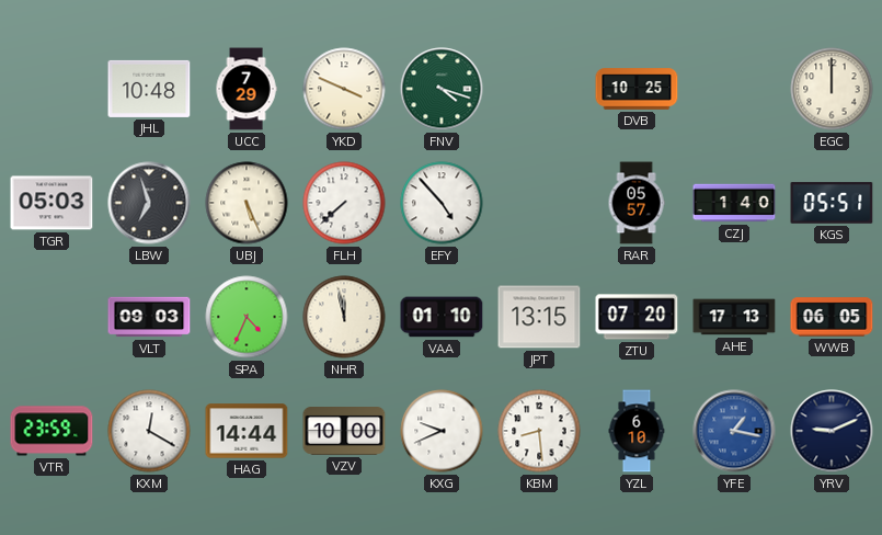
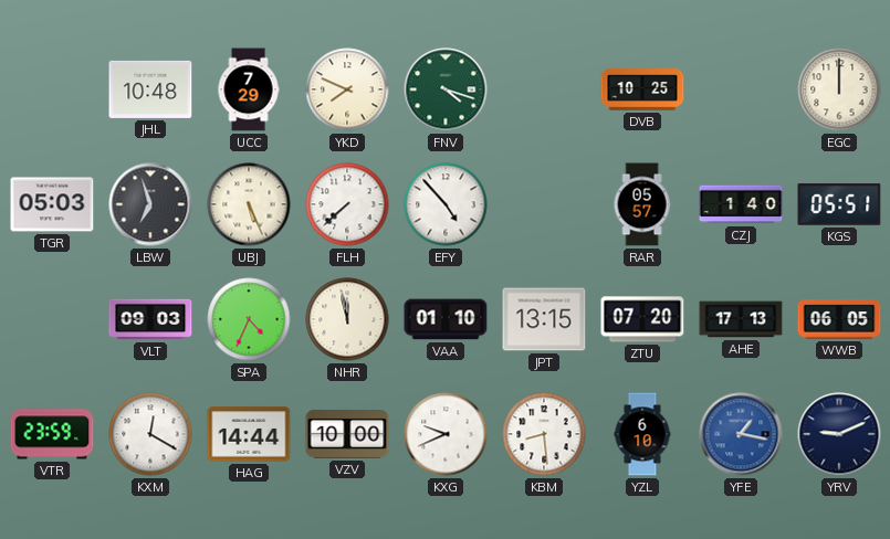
YKD: 3:49 -> 7:49 (347, 89)
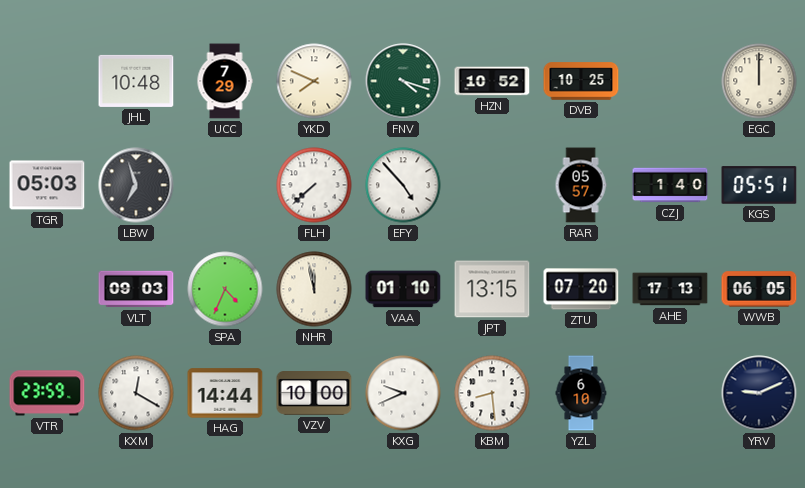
HZN: none -> 10:52 (492, 81)
UBJ: 5:26 -> none (249, 204)
YFE: 1:17 -> none (741, 434)
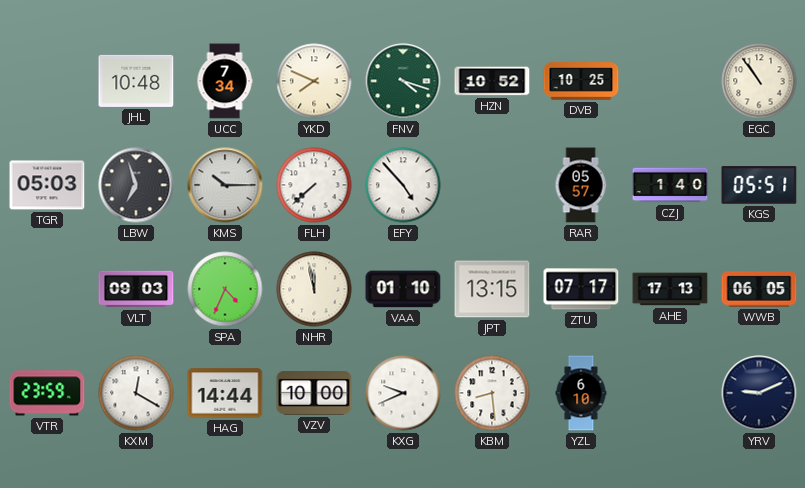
UCC: 7:29 -> 7:34 (225, 81)
EGC: 12:00 -> 10:54 (759, 81)
KMS: none -> 10:15 (225, 185)
ZTU: 07:20 -> 07:17 (581, 289)
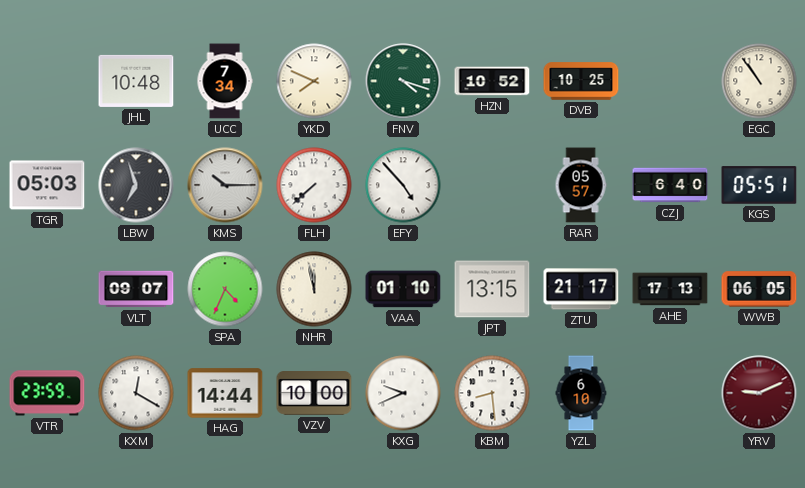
CZJ: 1:40 -> 6:40 (670, 185)
VLT: 09:03 -> 09:07 (136, 289)
ZTU: 07:17 -> 21:17 (581, 289)
YRV dial: navy -> burgundy (759, 393)
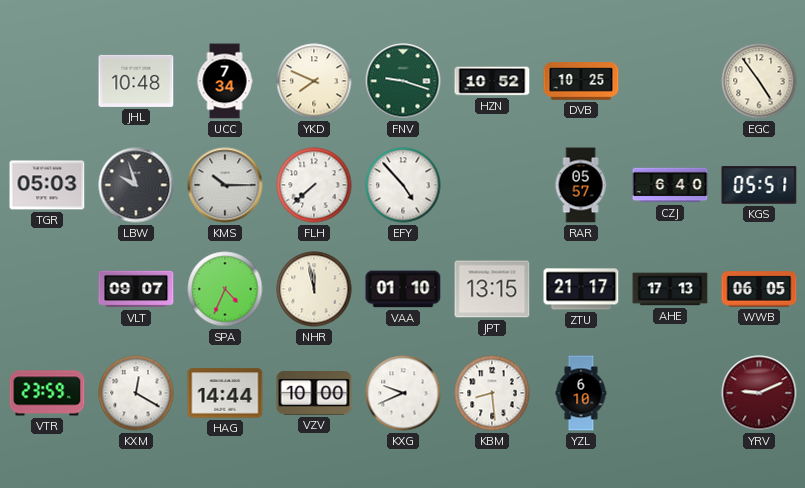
FNV: 4:18 -> 9:18 (403, 81)
EGC: 10:54 -> 4:54 (759, 81)
LBW: 6:57 -> 9:57 (136, 185)
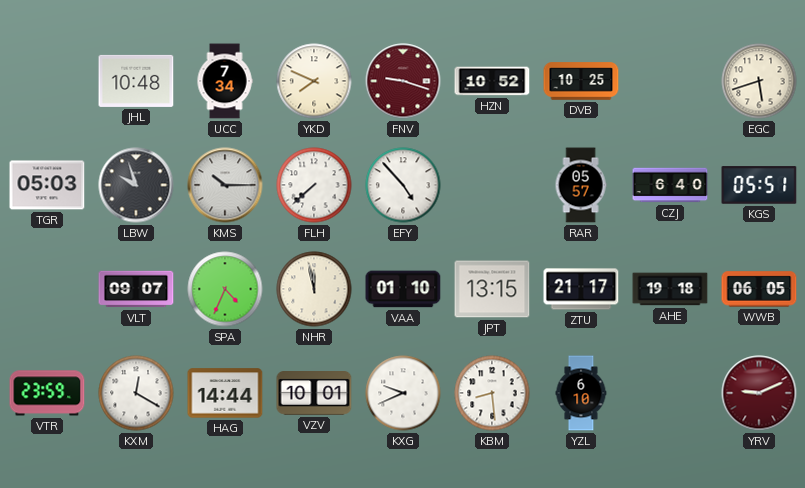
FNV dial: green -> burgundy (403, 81)
EGC: 4:54 -> 5:42 (759, 81)
AHE: 17:13 -> 19:18 (670, 289)
VZV: 10:00 -> 10:01 (314, 394)
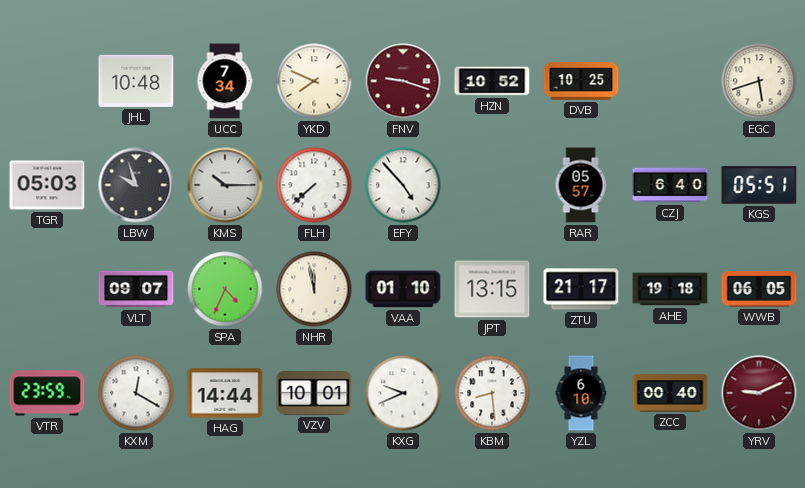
ZCC: none -> 00:40 (670, 393)
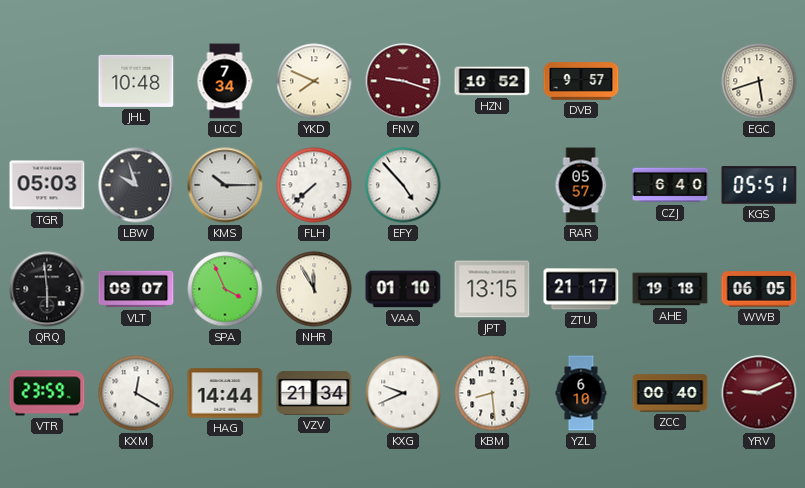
DVB: 10:25 -> 9:57 (581, 81)
QRQ: none -> 5:59 (47, 289)
SPA: 4:34 -> 3:56 (225, 289)
NHR: 11:58 -> 11:55 (314, 289)
VZV: 10:01 -> 21:34 (314, 394)
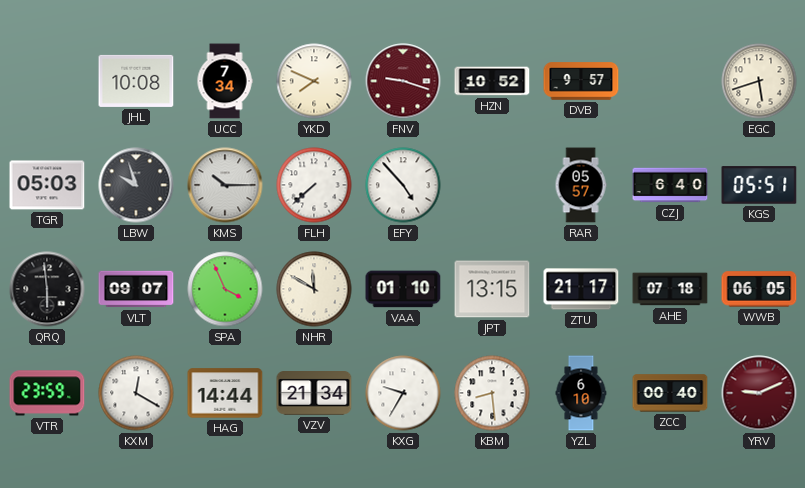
JHL: 10:48 -> 10:08 (136, 81)
NHR: 11:55 -> 11:50 (314, 289)
AHE: 19:18 -> 07:18 (670, 289)
KXG: 9:41 -> 9:35 (403, 393)
